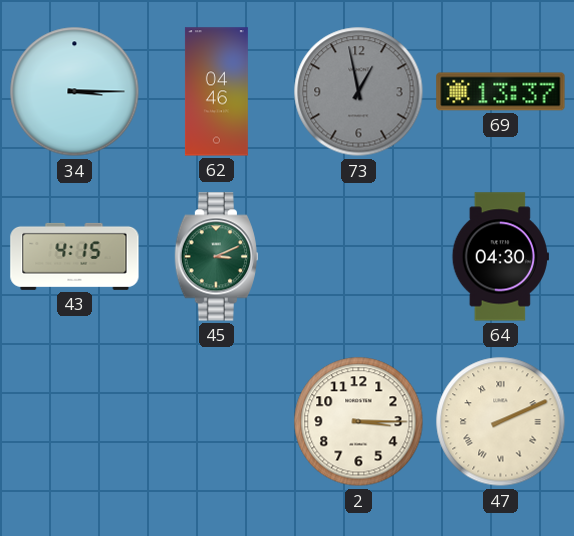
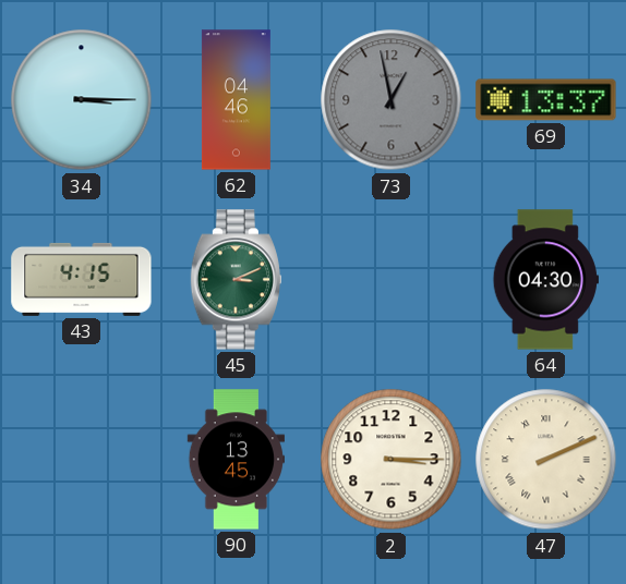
90: none -> 13:45 (236, 460)
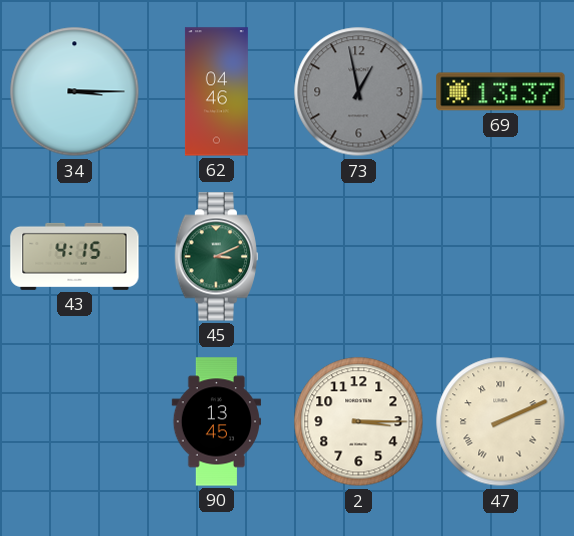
64: 04:30 -> none (545, 280)
